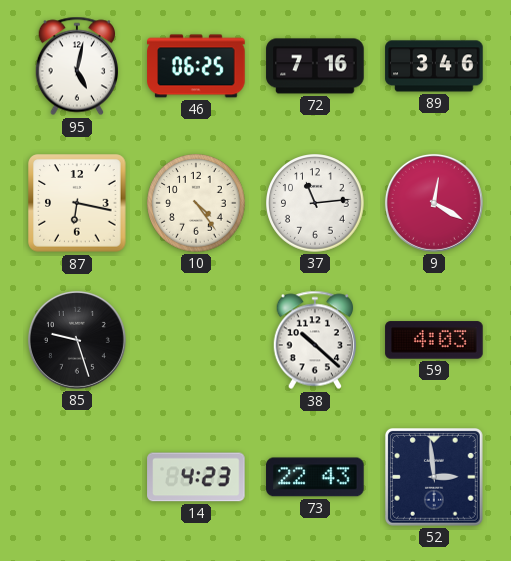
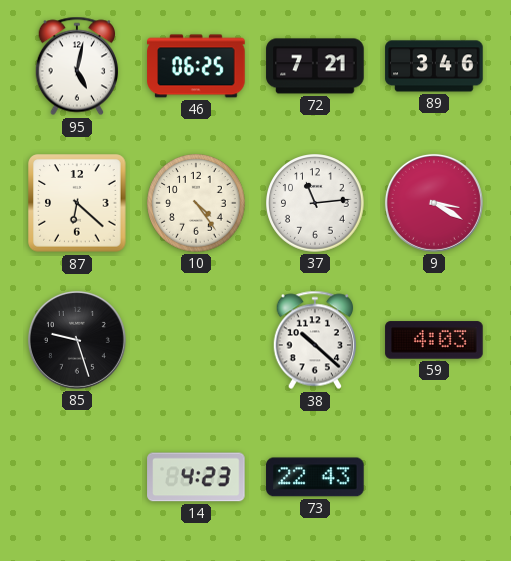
72: 7:16 -> 7:21 (315, 66)
87: 6:17 -> 6:22 (77, 203)
9: 12:20 -> 3:20 (434, 203)
52: 2:59 -> none (435, 478)
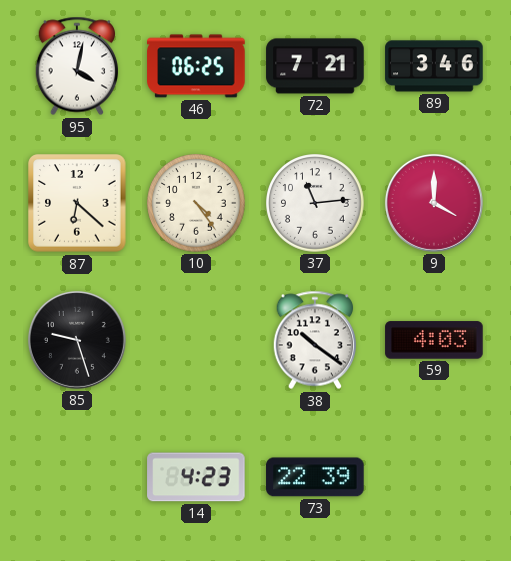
95: 5:02 -> 4:02 (76, 66)
9: 3:20 -> 4:00 (434, 203)
38: 10:22 -> 10:21 (314, 340)
73: 22:43 -> 22:39 (315, 477)
